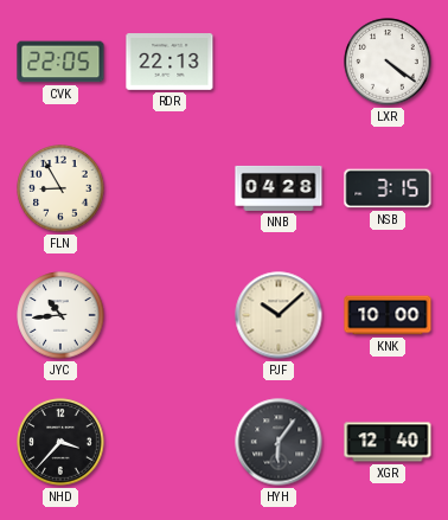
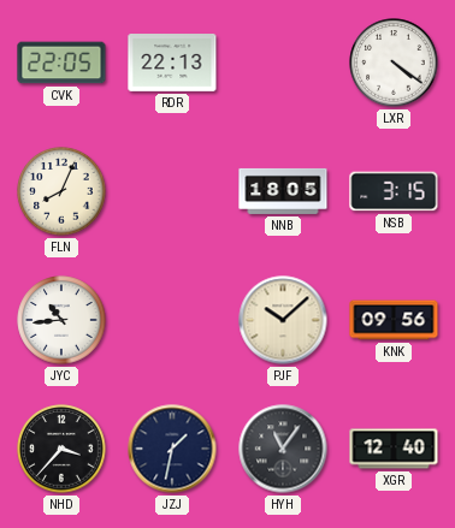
FLN: 8:55 -> 8:04 (61, 191)
NNB: 04:28 -> 18:05 (283, 191)
KNK: 10:00 -> 09:56 (394, 320)
JZJ: none -> 1:32 (172, 449)
HYH: 6:06 -> 11:06 (283, 449)
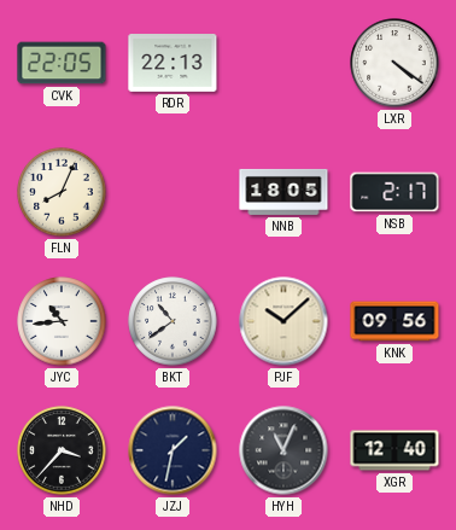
NSB: 3:15 -> 2:17 (394, 192)
BKT: none -> 10:39 (173, 321)
HYH: 11:06 -> 11:04 (283, 450)
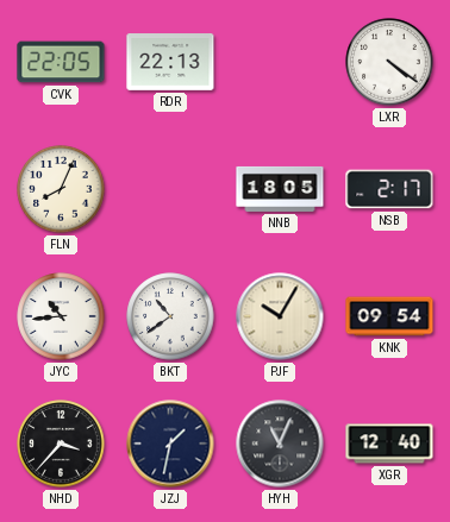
PJF: 10:08 -> 10:05 (280, 316)
KNK: 09:56 -> 09:54 (389, 316)
